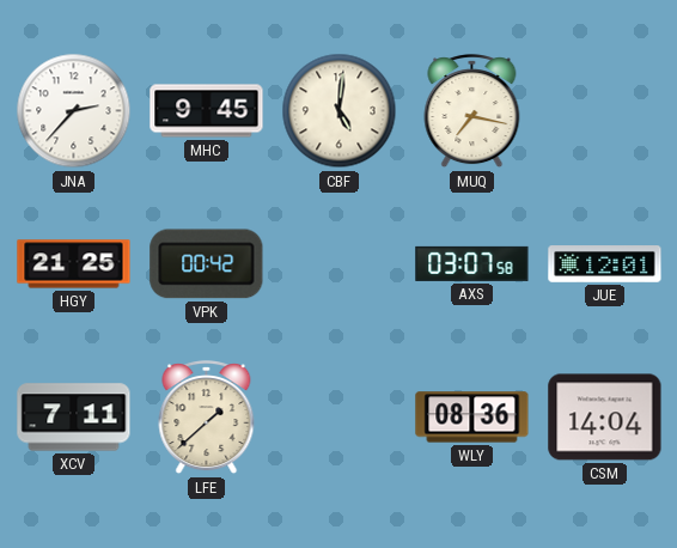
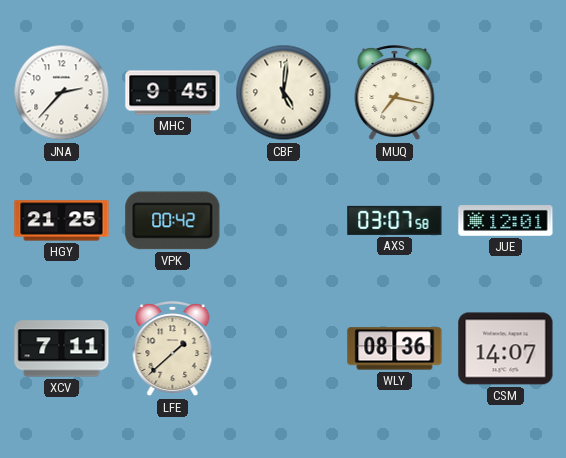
CSM: 14:04 -> 14:07 (506, 349)
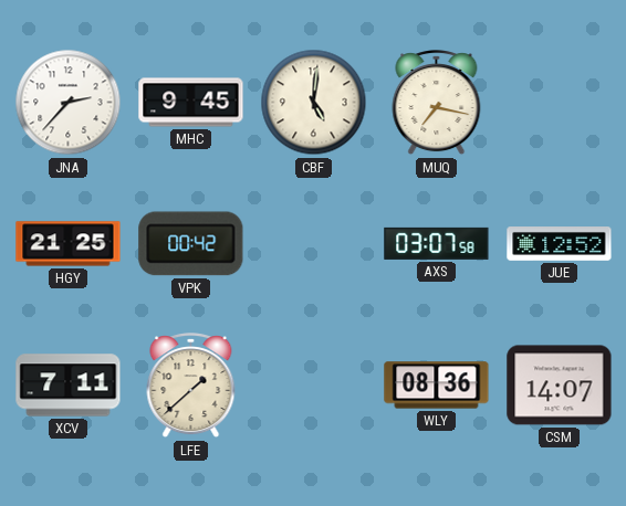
JUE: 12:01 -> 12:52 (560, 244)
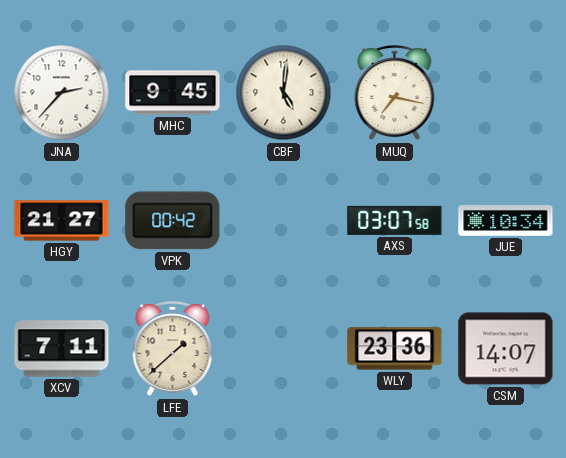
HGY: 21:25 -> 21:27 (62, 221)
JUE: 12:52 -> 10:34 (506, 221)
WLY: 08:36 -> 23:36 (395, 349)
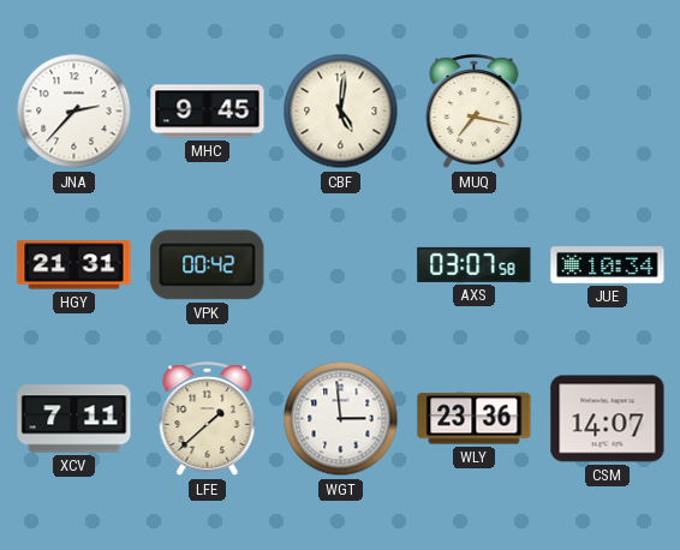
HGY: 21:27 -> 21:31 (74, 265)
WGT: none -> 2:59 (341, 419)
